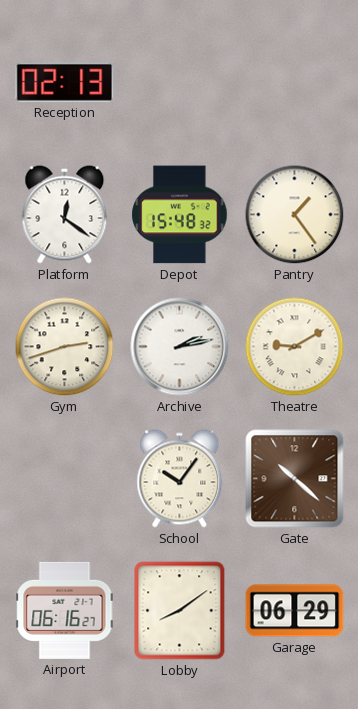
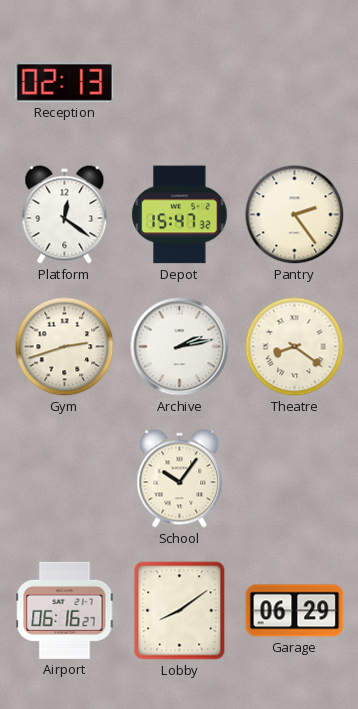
Depot: 15:48 -> 15:47 (180, 215)
Pantry: 1:24 -> 2:24 (295, 215)
Theatre: 9:10 -> 8:21 (295, 347)
Gate: 10:22 -> none (295, 479)
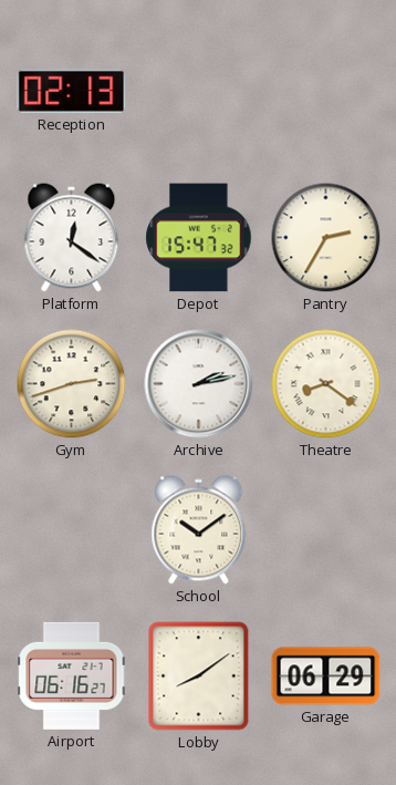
Pantry: 2:24 -> 2:35 (326, 238)
School: 10:06 -> 10:09 (199, 530)
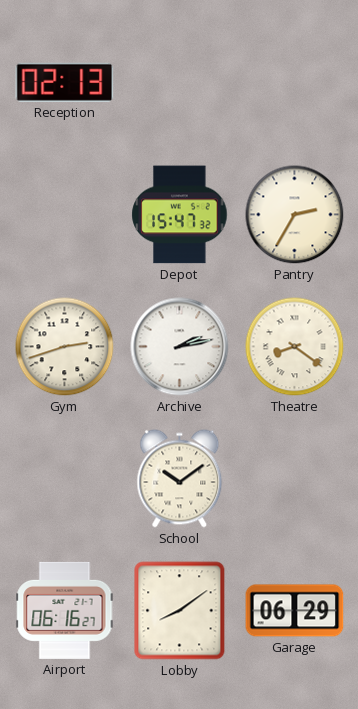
Platform: 12:21 -> none (72, 238)
